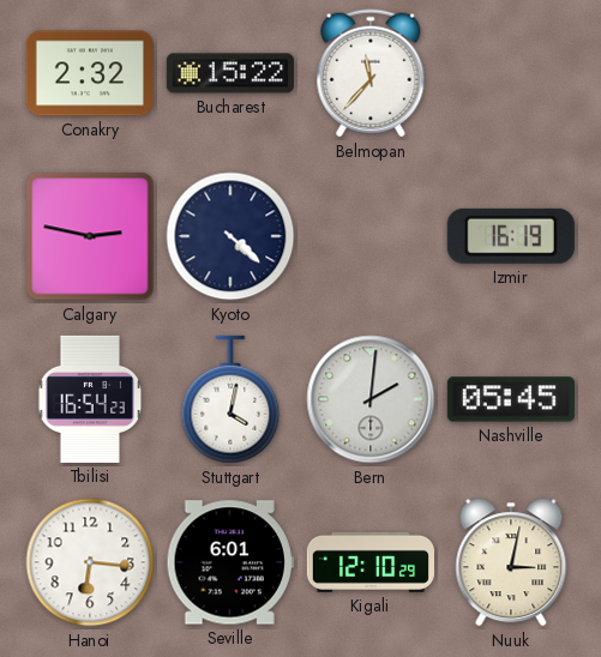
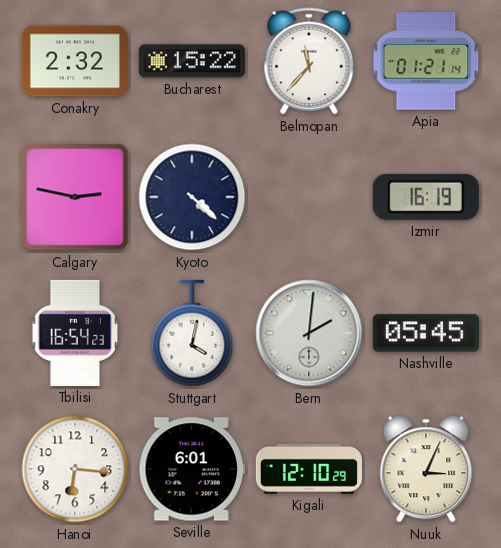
Apia: none -> 01:21 (426, 61)
Nuuk: 3:02 -> 3:04 (426, 469)
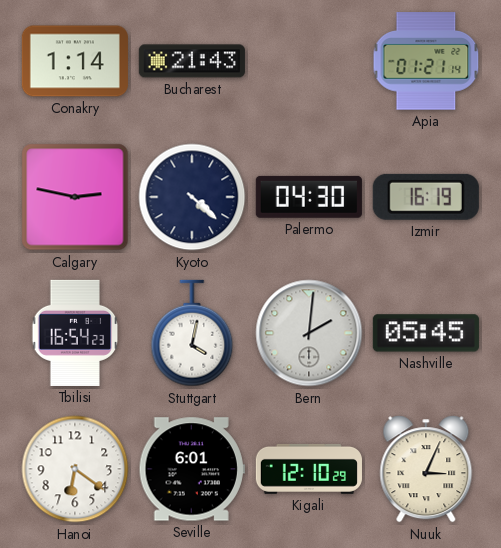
Conakry: 2:32 -> 1:14 (75, 61)
Bucharest: 15:22 -> 21:43 (192, 61)
Belmopan: 11:37 -> none (309, 61)
Palermo: none -> 04:30 (309, 197)
Hanoi: 6:16 -> 6:21 (75, 469)
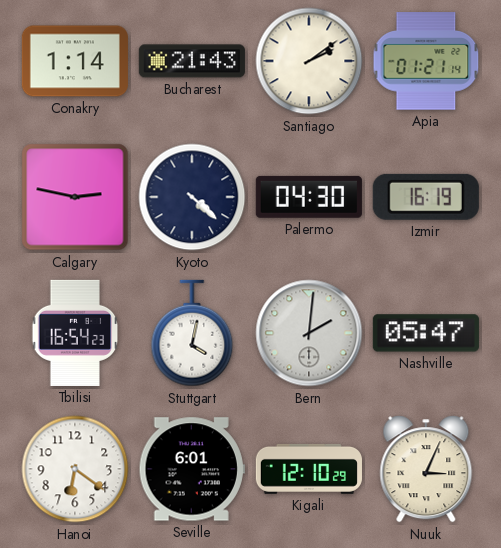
Santiago: none -> 2:09 (309, 61)
Nashville: 05:45 -> 05:47 (426, 333)
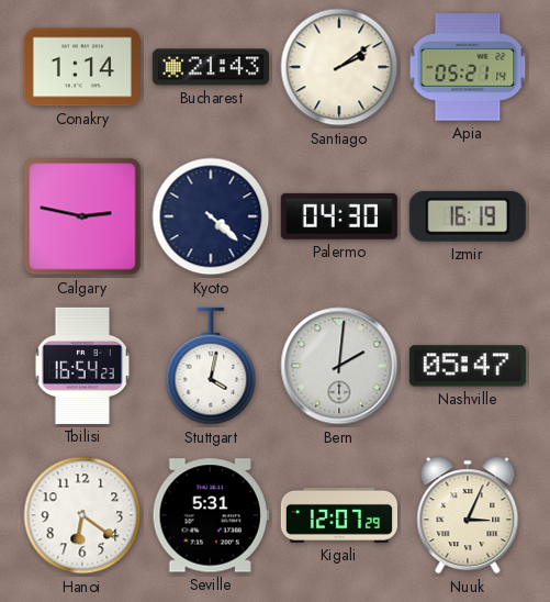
Apia: 01:21 -> 05:21 (468, 67)
Seville: 6:01 -> 5:31 (211, 515)
Kigali: 12:10 -> 12:07 (339, 515)
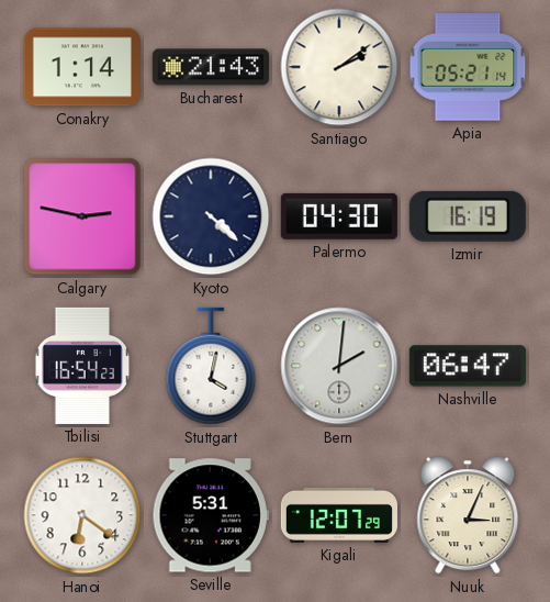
Nashville: 05:47 -> 06:47 (468, 366)
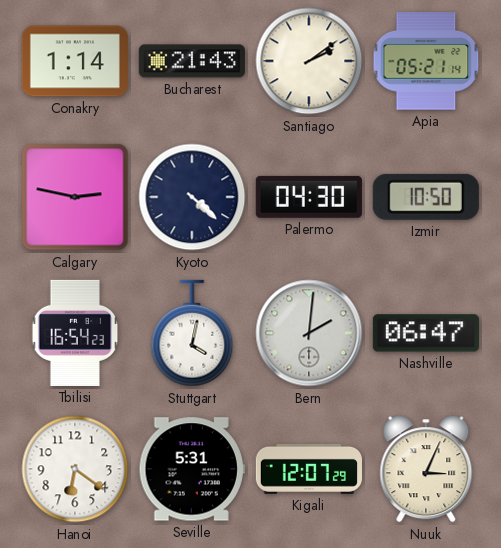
Izmir: 16:19 -> 10:50 (426, 197)
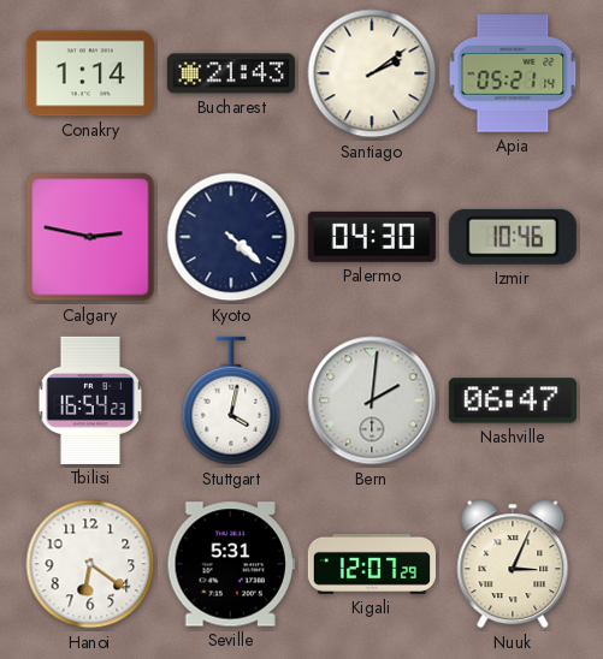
Izmir: 10:50 -> 10:46 (513, 237)
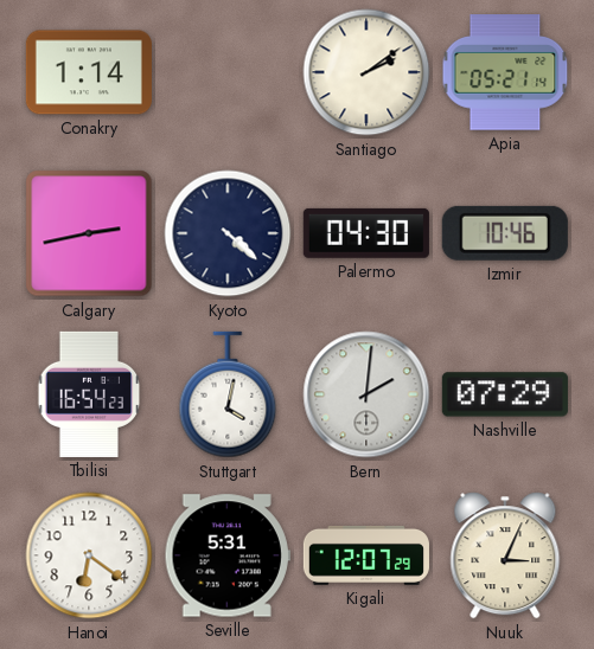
Bucharest: 21:43 -> none (231, 73)
Calgary: 2:47 -> 2:43 (89, 233)
Nashville: 06:47 -> 07:29 (505, 394)
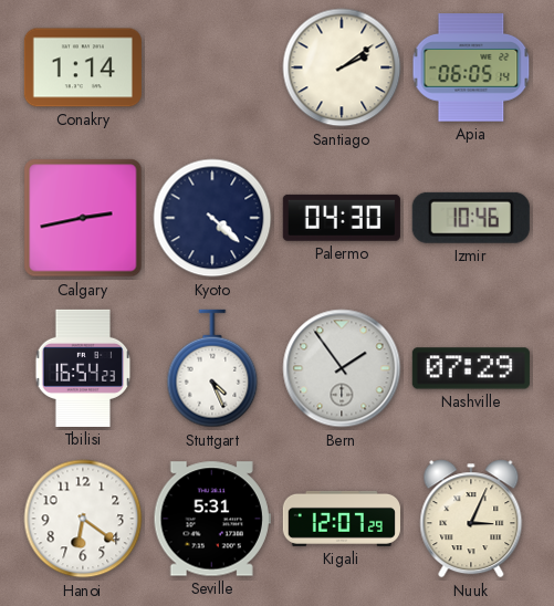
Apia: 05:21 -> 06:05 (471, 67)
Stuttgart: 4:02 -> 4:26 (212, 368)
Bern: 2:01 -> 1:54 (342, 368)
